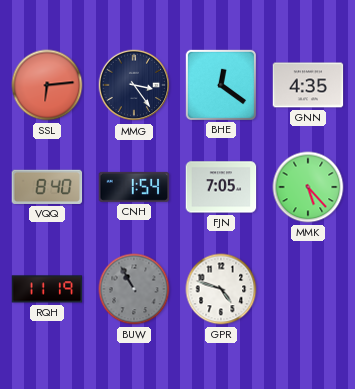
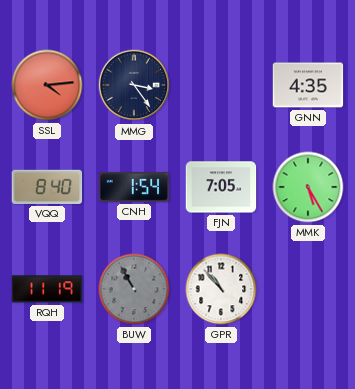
SSL: 6:14 -> 4:14 (47, 85)
BHE: 12:21 -> none (220, 84)
MMK: 5:23 -> 5:25 (308, 187)
GPR: 4:48 -> 10:53 (221, 289)
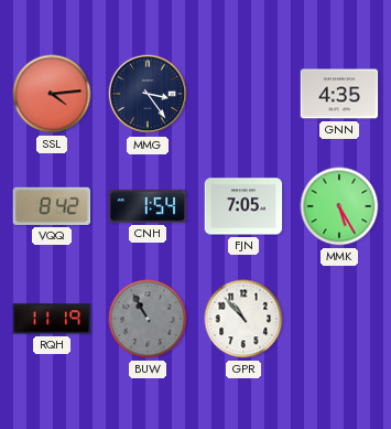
VQQ: 8:40 -> 8:42 (52, 206)
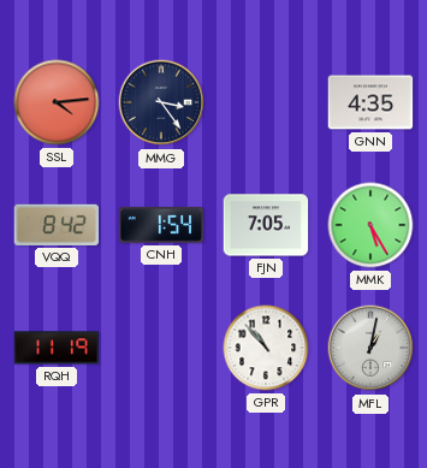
BUW: 10:55 -> none (148, 319)
MFL: none -> 1:02 (370, 348)
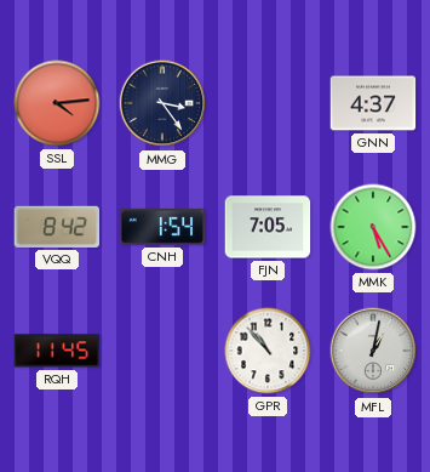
GNN: 4:35 -> 4:37 (373, 103)
RQH: 11:19 -> 11:45 (57, 351)
